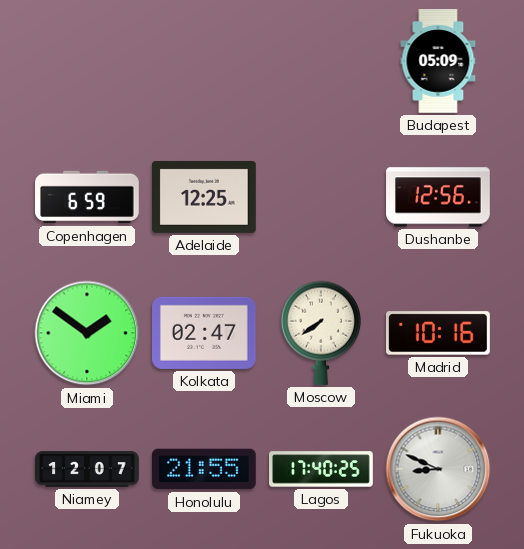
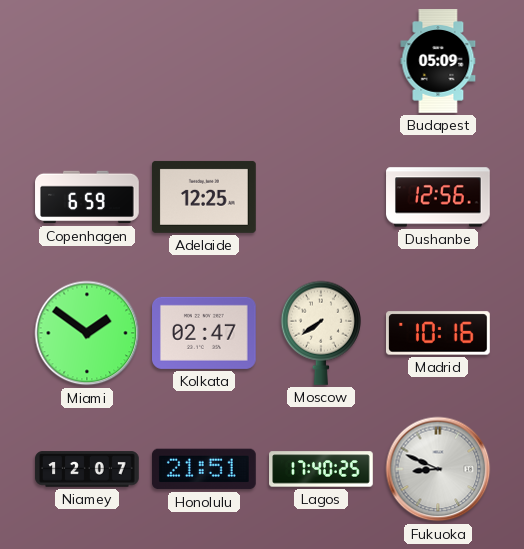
Honolulu: 21:55 -> 21:51 (205, 469)
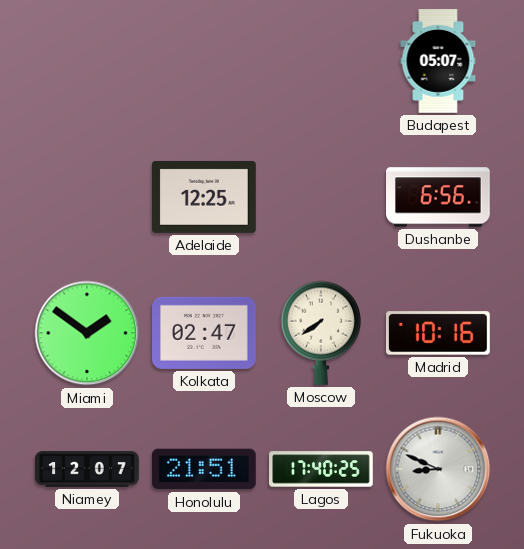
Budapest: 05:09 -> 05:07 (438, 61)
Copenhagen: 6:59 -> none (87, 197)
Dushanbe: 12:56 -> 6:56 (438, 197)
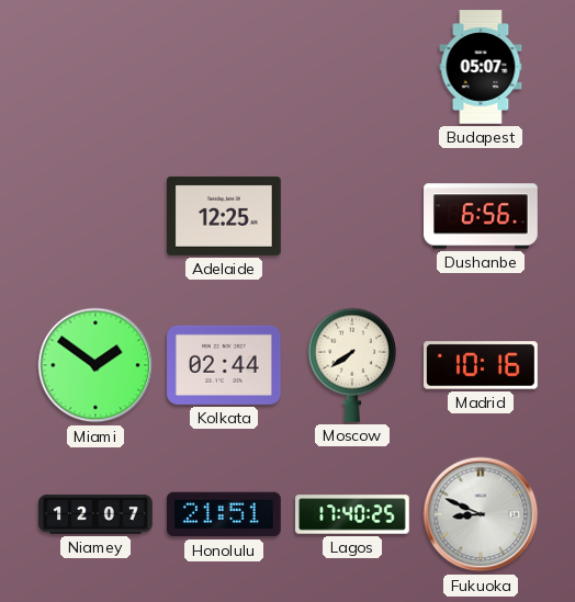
Kolkata: 02:47 -> 02:44 (225, 365)
